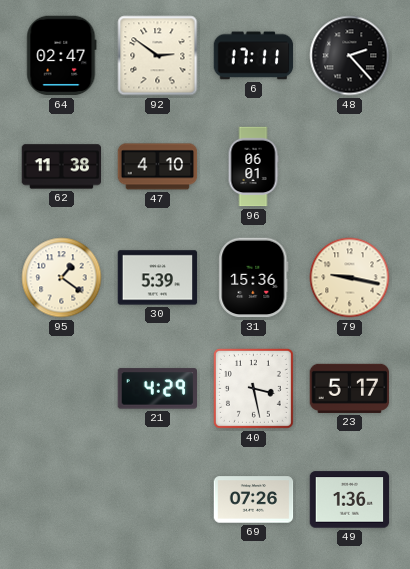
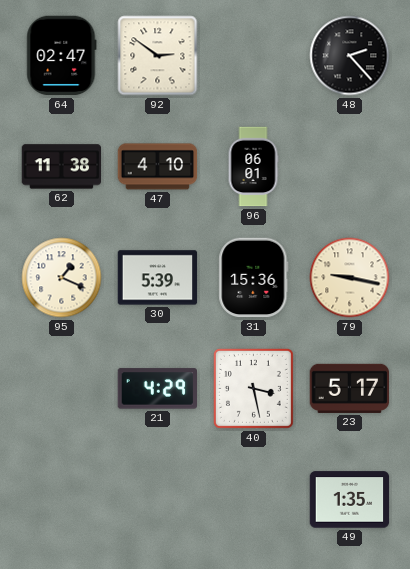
6: 17:11 -> none (254, 56)
95: 1:21 -> 1:19 (62, 278)
69: 07:26 -> none (254, 500)
49: 1:36 -> 1:35 (350, 500)
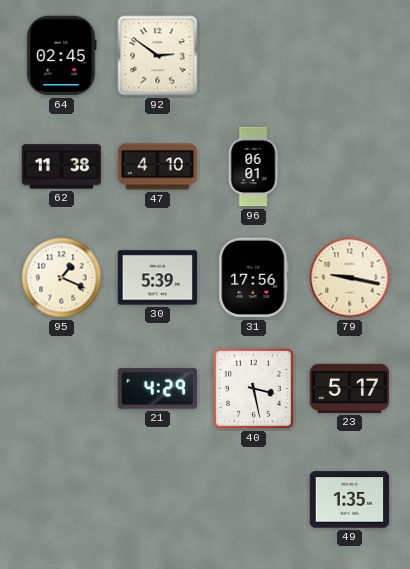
64: 02:47 -> 02:45 (62, 56)
48: 2:23 -> none (350, 56)
31: 15:36 -> 17:56 (254, 278)
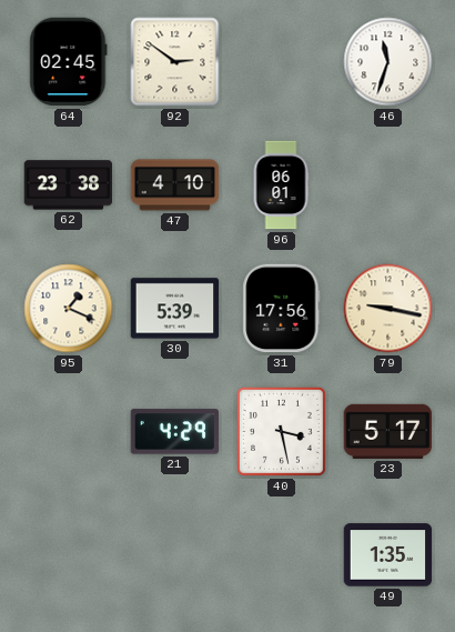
46: none -> 11:33 (388, 62)
62: 11:38 -> 23:38 (69, 185)
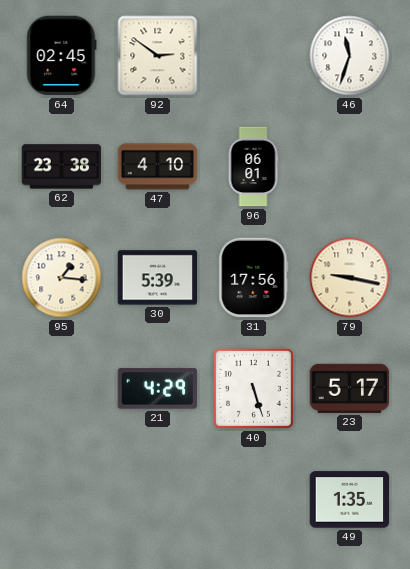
95: 1:19 -> 1:16 (62, 278)
40: 3:28 -> 5:27 (253, 388)
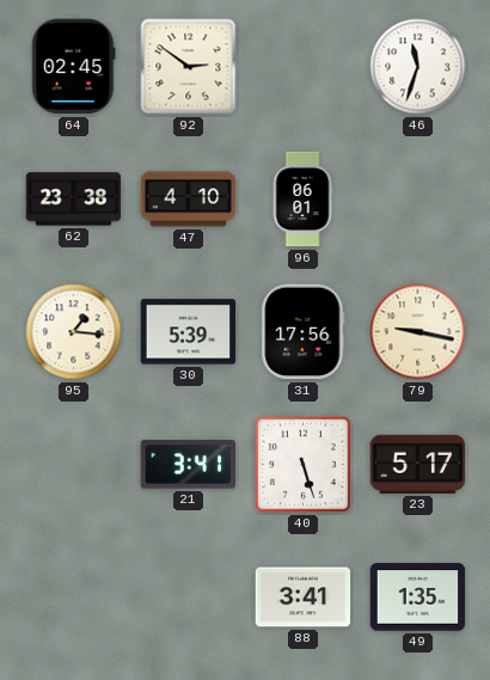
21: 4:29 -> 3:41 (188, 465)
88: none -> 3:41 (304, 598)
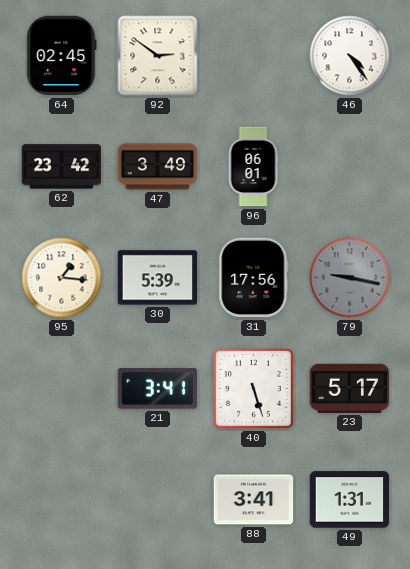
46: 11:33 -> 4:24 (350, 56)
62: 23:38 -> 23:42 (62, 167)
47: 4:10 -> 3:49 (158, 167)
79 dial: cream -> grey (350, 278)
49: 1:35 -> 1:31 (350, 500)
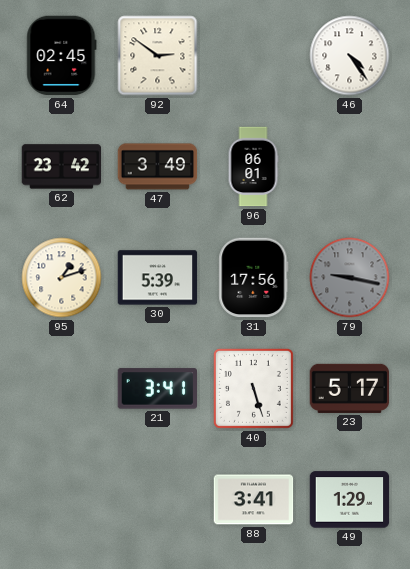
95: 1:16 -> 1:12 (62, 278)
49: 1:31 -> 1:29 (350, 500)
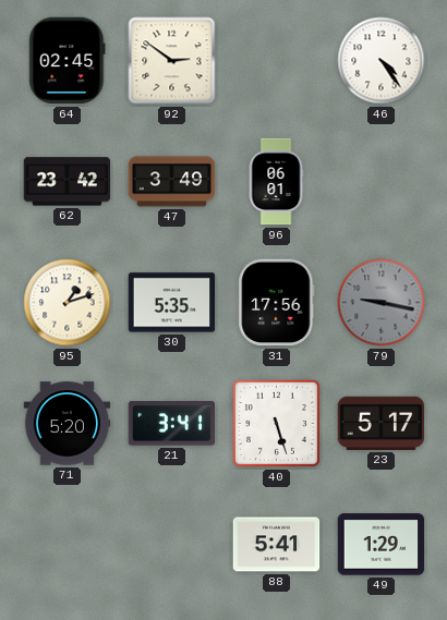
30: 5:39 -> 5:35 (172, 303)
71: none -> 5:20 (68, 424)
88: 3:41 -> 5:41 (277, 545)
